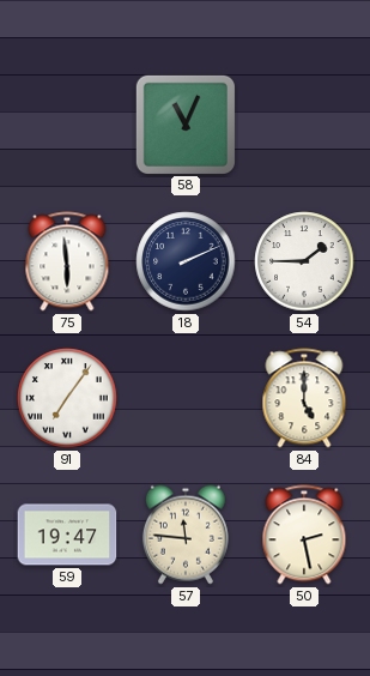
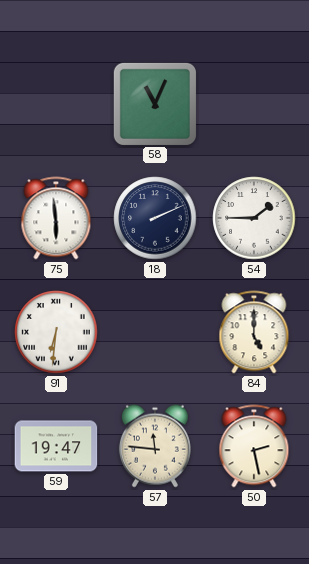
91: 7:06 -> 6:31 (56, 332)
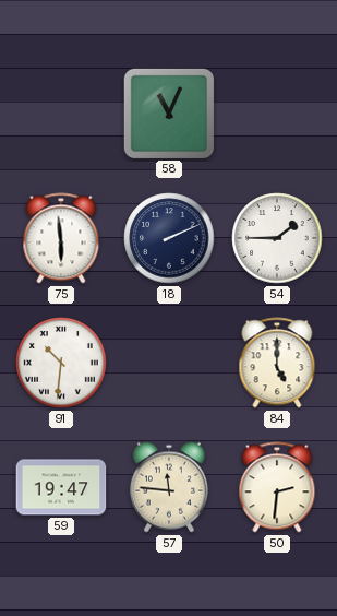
91: 6:31 -> 10:31 (61, 363)
50: 2:28 -> 2:31 (277, 487)
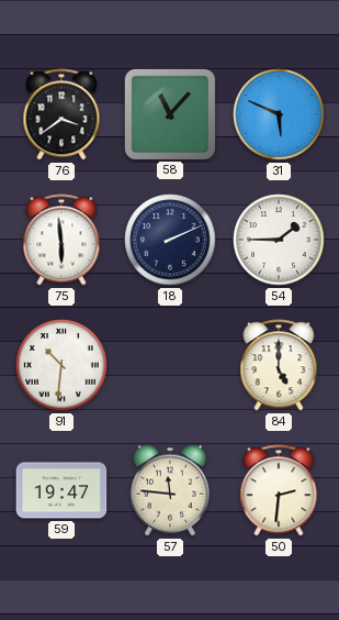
76: none -> 3:39 (61, 114)
58: 11:04 -> 11:07 (169, 113)
31: none -> 5:49 (279, 114)
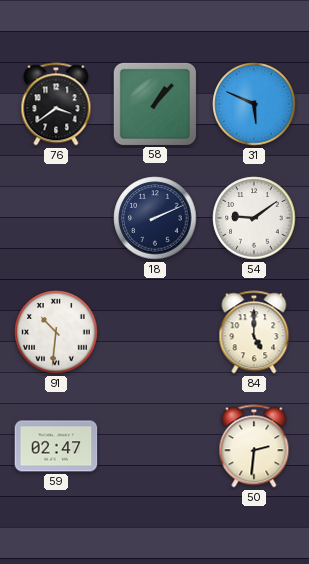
58: 11:07 -> 1:07 (154, 103)
75: 5:59 -> none (61, 240)
54: 1:45 -> 9:09 (254, 218)
59: 19:47 -> 02:47 (56, 446)
57: 11:46 -> none (170, 490)
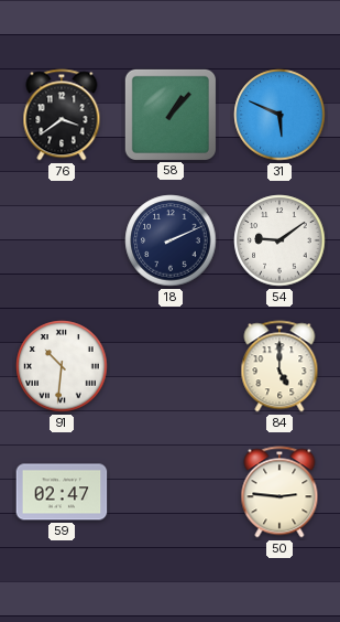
50: 2:31 -> 2:46 (279, 492)
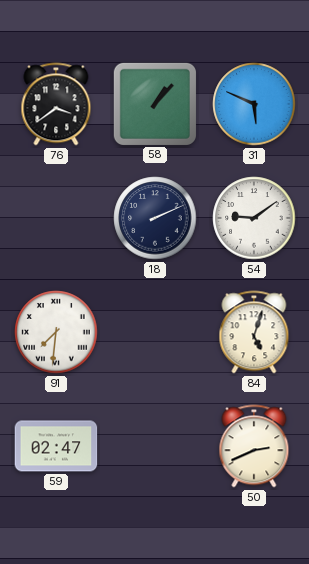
91: 10:31 -> 7:31 (56, 332)
84: 5:00 -> 5:03 (254, 332)
50: 2:46 -> 2:41 (254, 446)
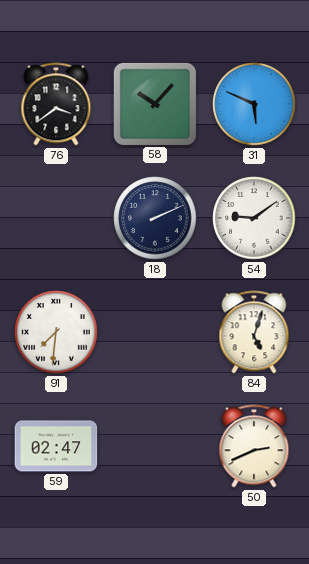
58: 1:07 -> 10:07 (154, 103)
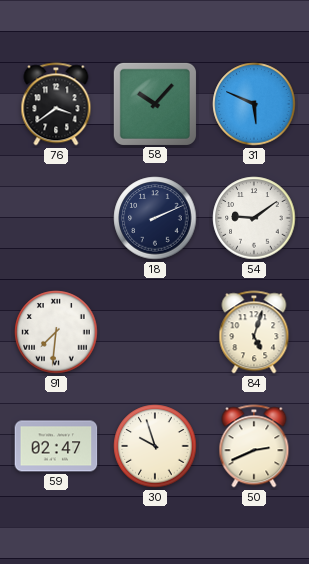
30: none -> 9:57 (155, 446)
